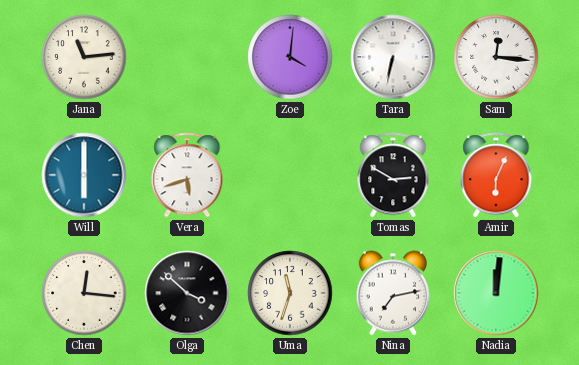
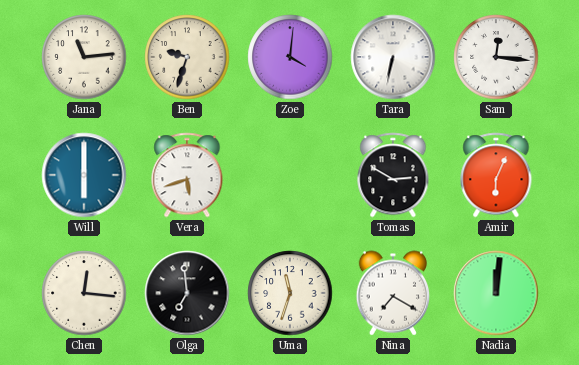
Ben: none -> 9:33 (187, 57)
Olga: 3:52 -> 6:59 (187, 293)
Nina: 7:13 -> 7:20 (393, 293)
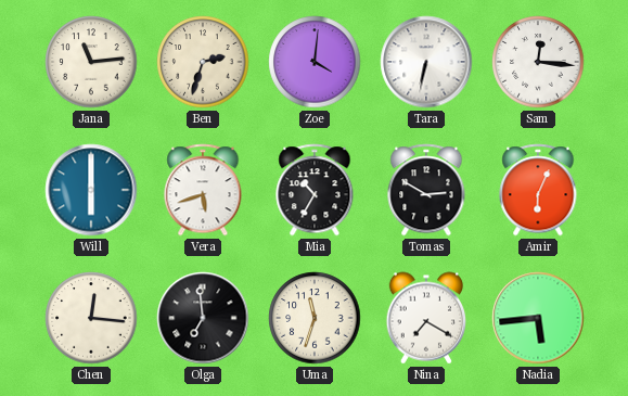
Ben: 9:33 -> 2:33 (203, 62)
Mia: none -> 10:35 (315, 190)
Nadia: 12:01 -> 5:44 (538, 318)
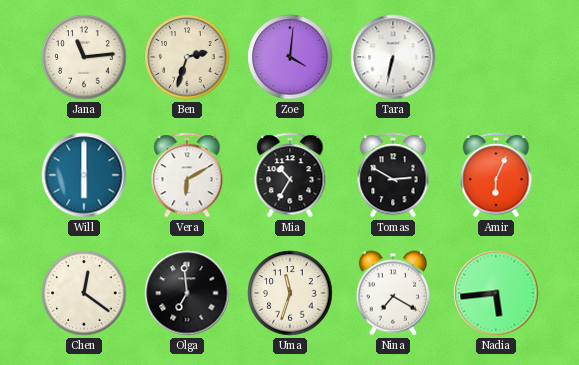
Sam: 12:16 -> none (538, 62)
Vera: 5:42 -> 6:10 (187, 175)
Chen: 12:16 -> 12:21 (84, 293)
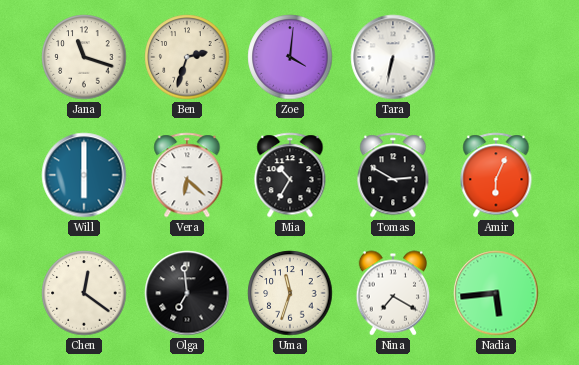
Jana: 11:14 -> 11:18 (84, 57)
Vera: 6:10 -> 6:22 (187, 175)
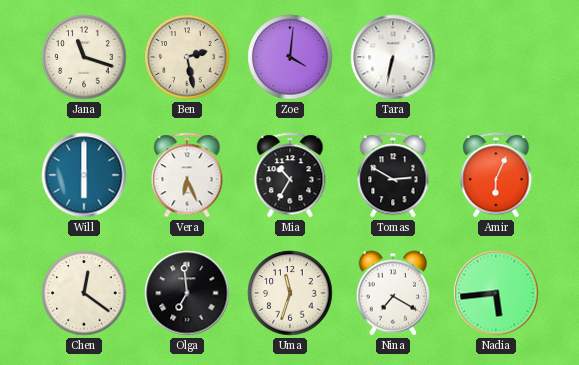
Ben: 2:33 -> 2:28 (187, 57)
Vera: 6:22 -> 6:26 (187, 175)
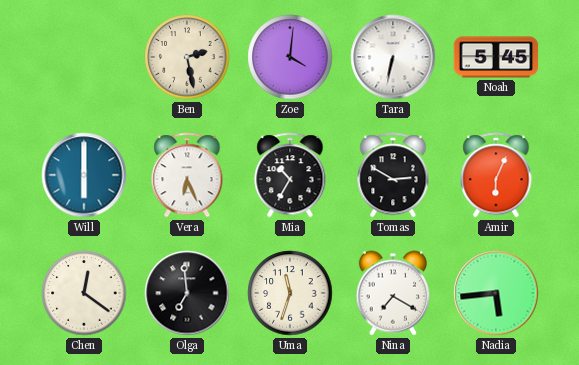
Jana: 11:18 -> none (84, 57)
Noah: none -> 5:45 (496, 57)
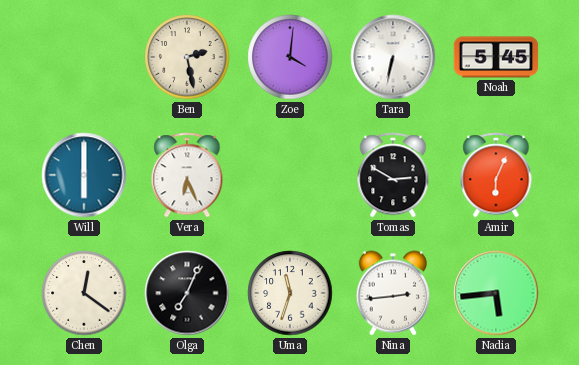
Mia: 10:35 -> none (290, 175)
Olga: 6:59 -> 7:04 (187, 293)
Nina: 7:20 -> 2:44 (393, 293)
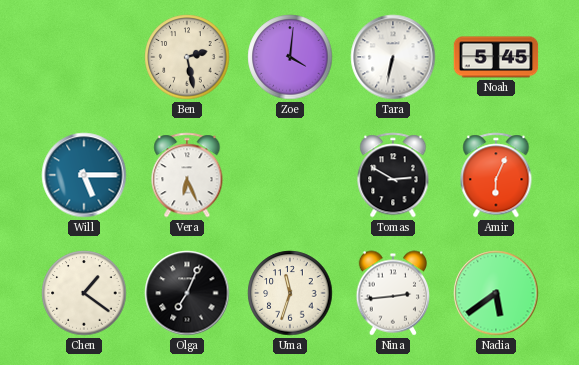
Will: 6:00 -> 5:15 (84, 175)
Chen: 12:21 -> 1:21 (84, 293)
Nadia: 5:44 -> 5:39 (496, 293)
